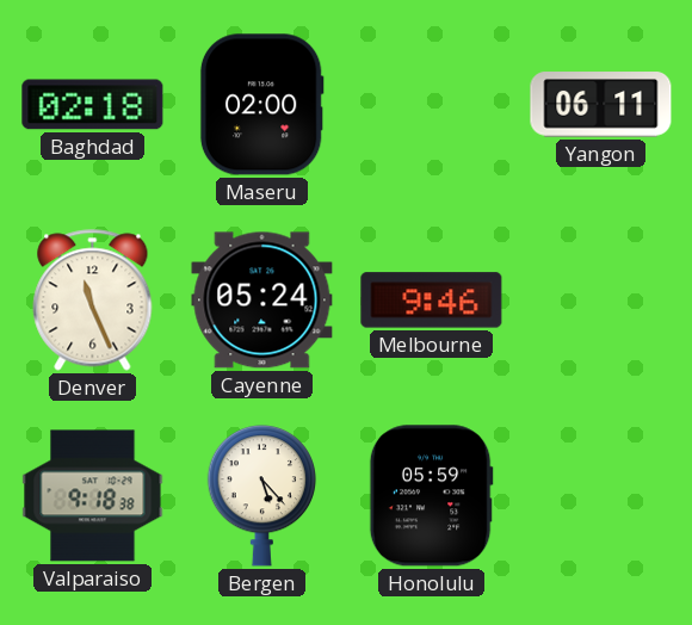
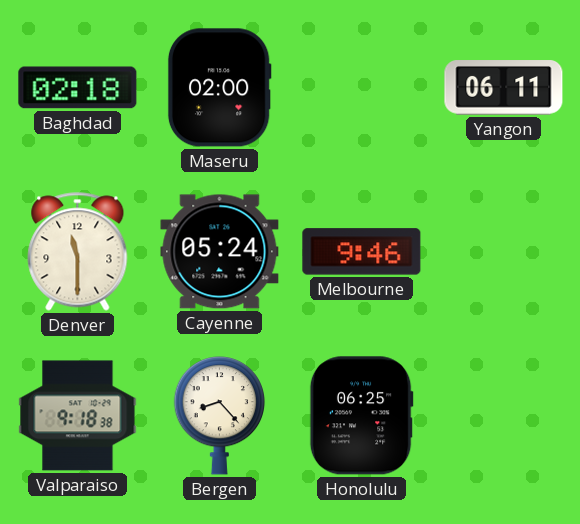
Denver: 11:26 -> 11:30 (78, 252)
Bergen: 5:23 -> 8:23 (220, 416)
Honolulu: 05:59 -> 06:25 (361, 416)
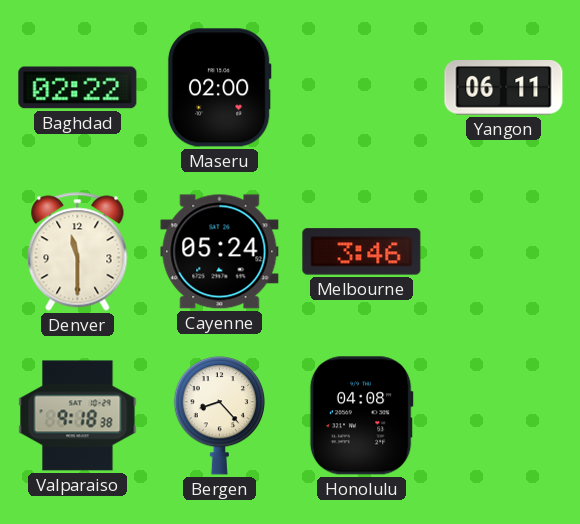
Baghdad: 02:18 -> 02:22 (78, 88)
Melbourne: 9:46 -> 3:46 (362, 252)
Honolulu: 06:25 -> 04:08 (361, 416)
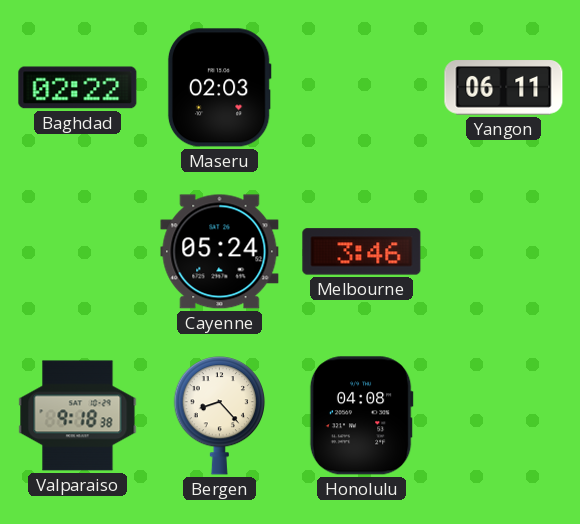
Maseru: 02:00 -> 02:03 (219, 88)
Denver: 11:30 -> none (78, 252)
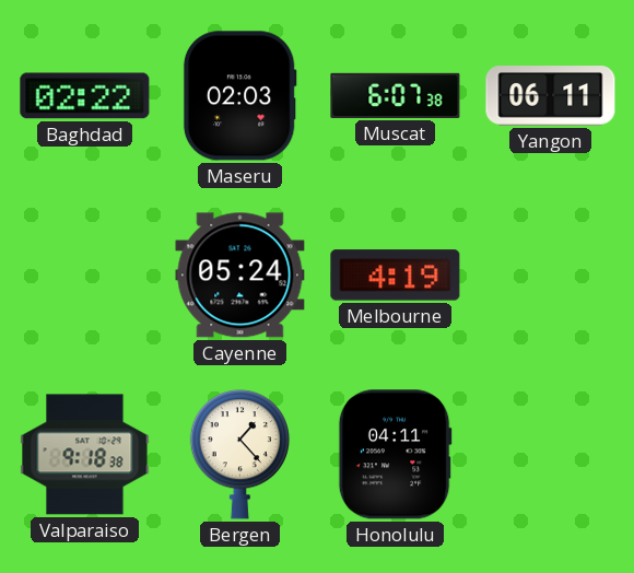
Muscat: none -> 6:07 (396, 95)
Melbourne: 3:46 -> 4:19 (396, 276)
Bergen: 8:23 -> 1:23 (240, 455)
Honolulu: 04:08 -> 04:11 (395, 455)
